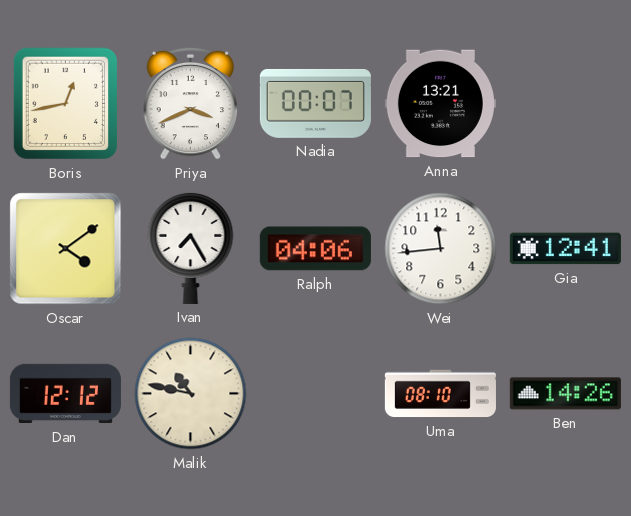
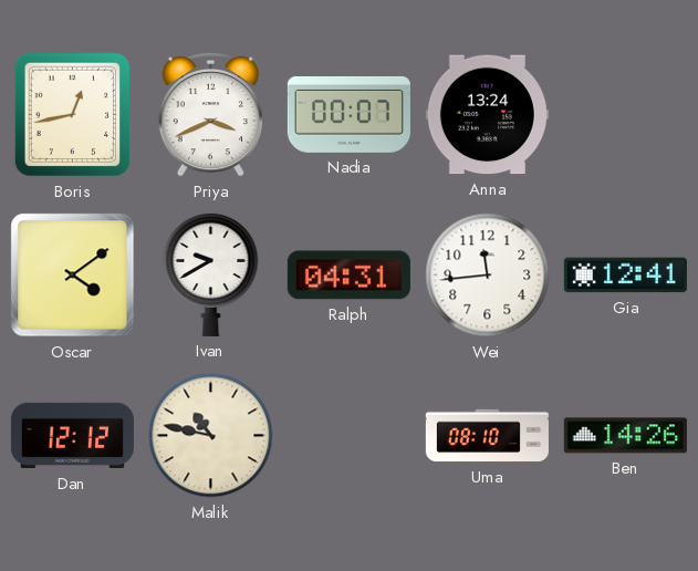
Anna: 13:21 -> 13:24 (487, 115)
Ivan: 7:25 -> 9:40 (211, 274)
Ralph: 04:06 -> 04:31 (348, 276)
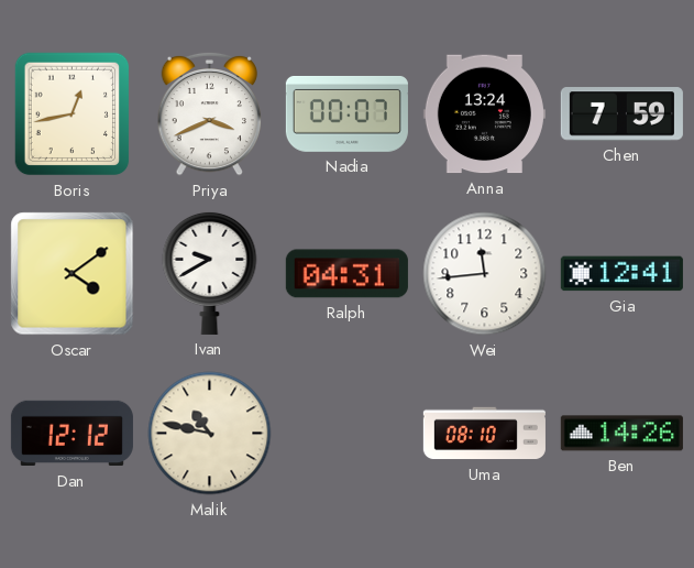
Chen: none -> 7:59 (621, 114)
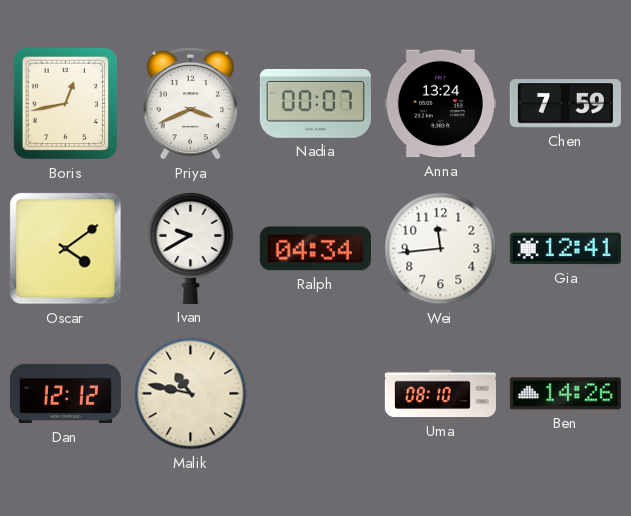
Ralph: 04:31 -> 04:34 (315, 249)
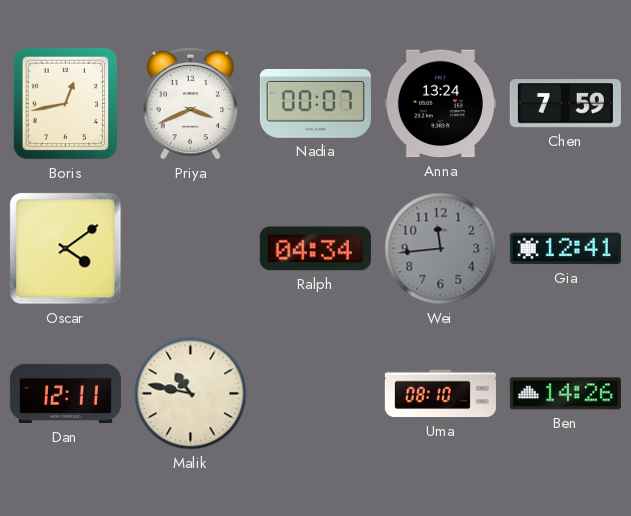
Ivan: 9:40 -> none (191, 248)
Wei dial: white -> grey (441, 249)
Dan: 12:12 -> 12:11 (65, 394)
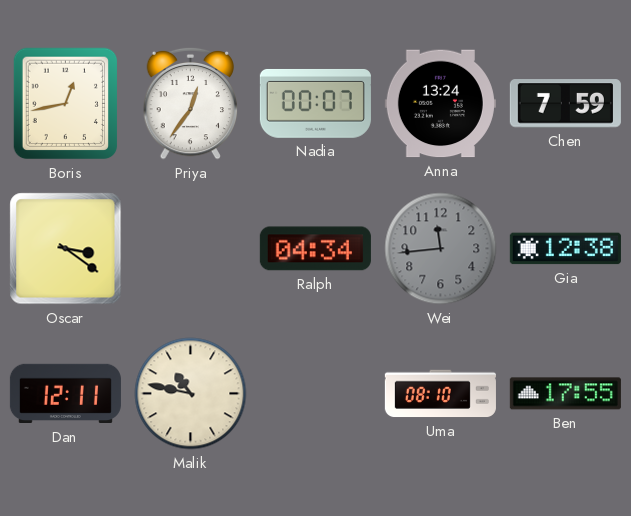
Priya: 3:41 -> 12:36 (191, 103)
Oscar: 4:09 -> 3:21 (66, 249)
Gia: 12:41 -> 12:38 (565, 249)
Ben: 14:26 -> 17:55 (565, 394)
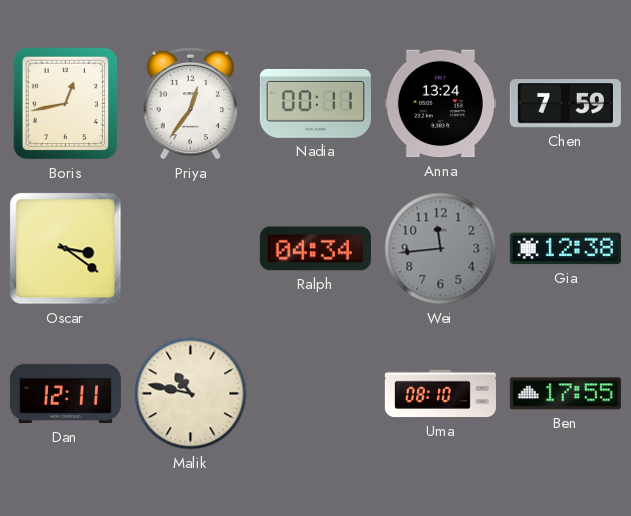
Nadia: 00:07 -> 00:11 (315, 103)
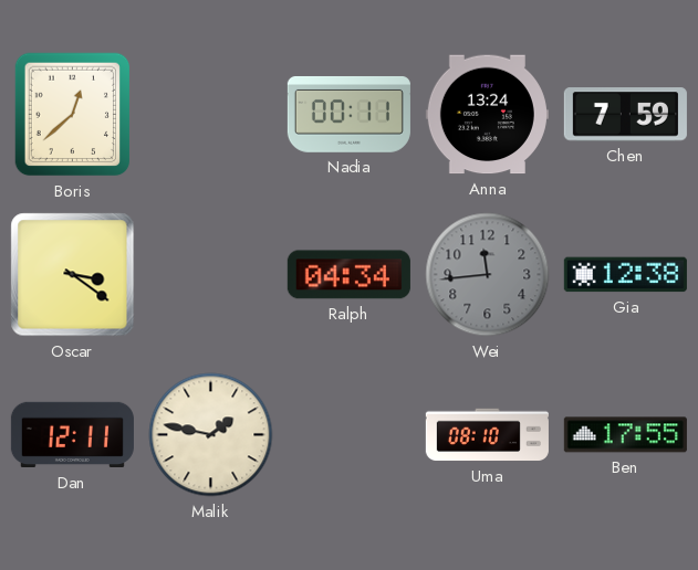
Boris: 12:43 -> 12:38 (73, 115)
Priya: 12:36 -> none (191, 103)
Malik: 10:47 -> 1:47 (211, 435)
